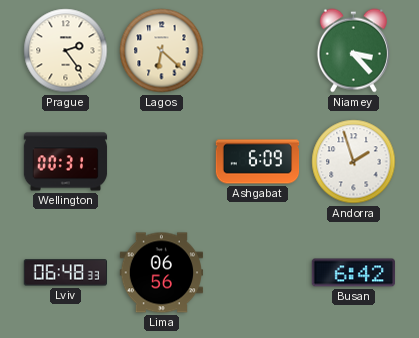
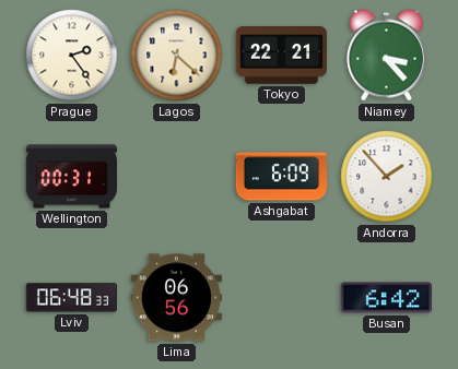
Tokyo: none -> 22:21 (281, 56)
Andorra: 1:57 -> 1:53 (387, 177)
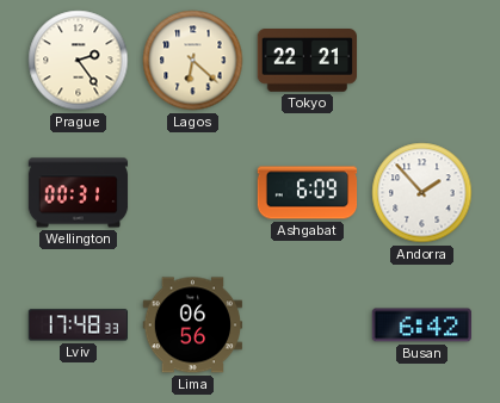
Niamey: 3:23 -> none (386, 56)
Lviv: 06:48 -> 17:48 (78, 325)
